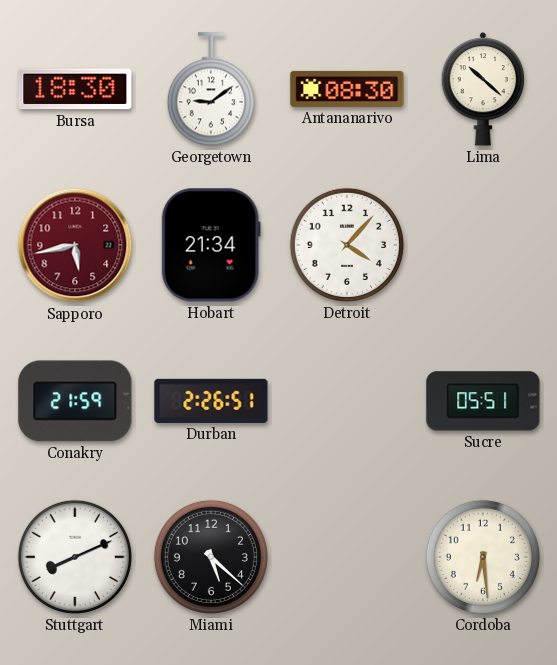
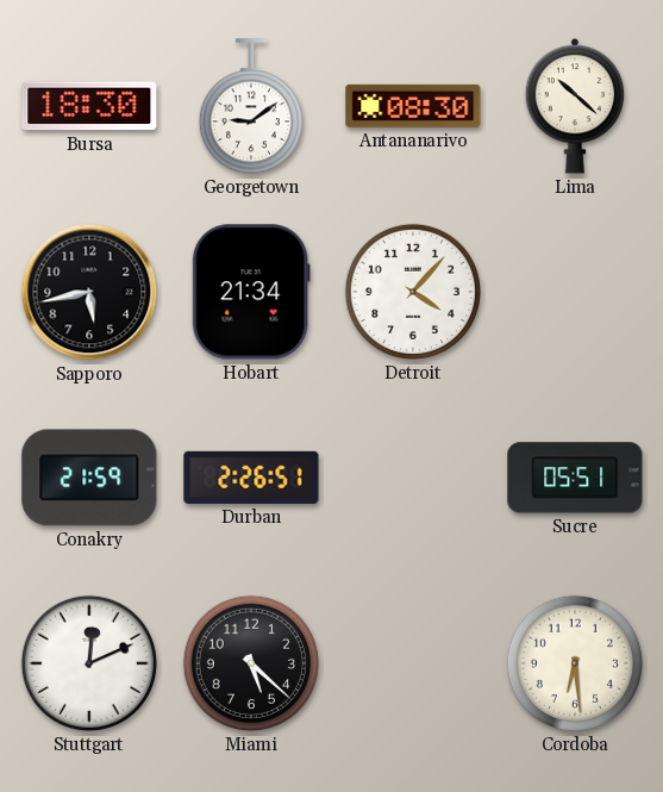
Sapporo dial: burgundy -> black (89, 292)
Stuttgart: 8:11 -> 12:11 (89, 663)
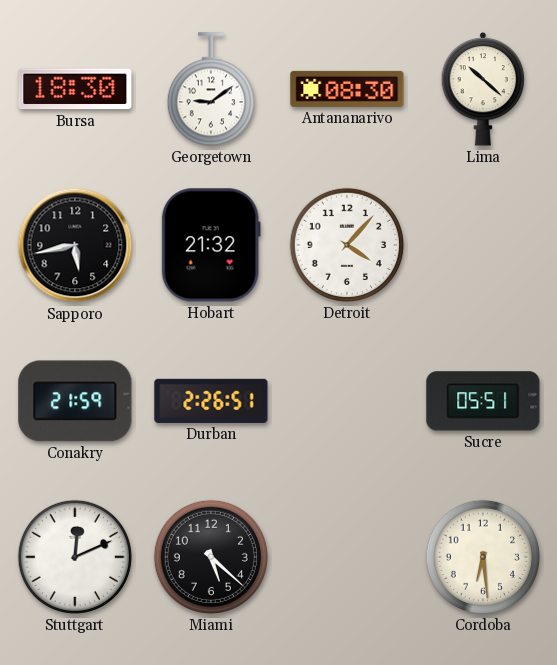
Hobart: 21:34 -> 21:32 (211, 245)
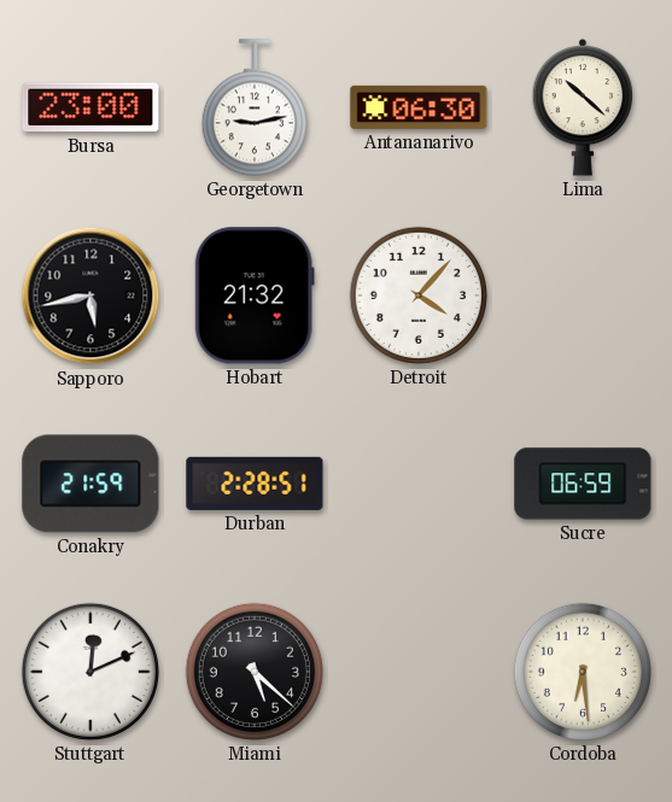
Bursa: 18:30 -> 23:00 (90, 107)
Georgetown: 9:09 -> 9:13 (255, 107)
Antananarivo: 08:30 -> 06:30 (419, 107)
Durban: 2:26 -> 2:28 (255, 484)
Sucre: 05:51 -> 06:59 (583, 484)
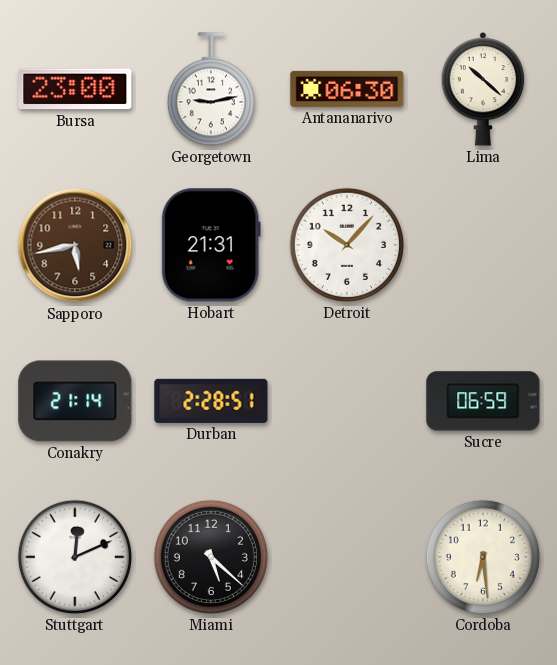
Sapporo dial: black -> brown (75, 245)
Hobart: 21:32 -> 21:31 (211, 245)
Detroit: 4:07 -> 10:07 (347, 245)
Conakry: 21:59 -> 21:14 (75, 401)
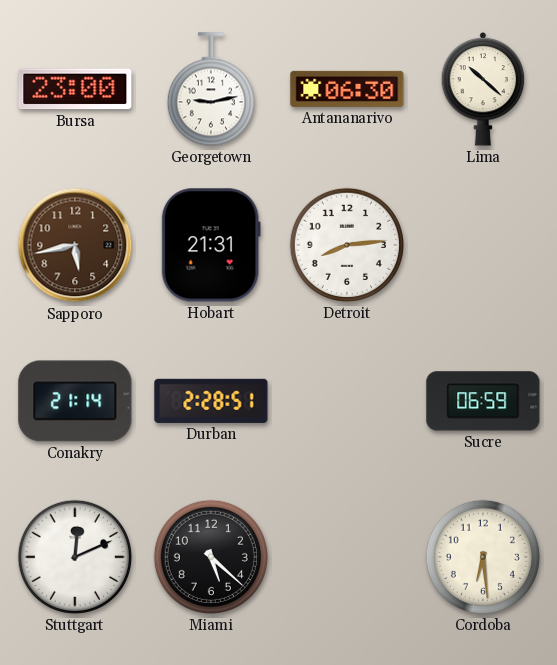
Detroit: 10:07 -> 8:14 (347, 245)
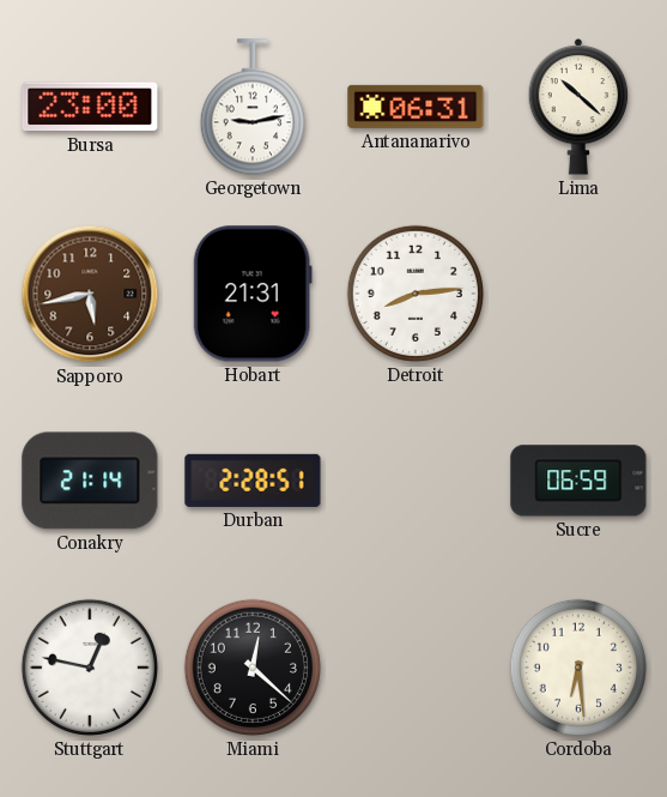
Antananarivo: 06:30 -> 06:31 (416, 107)
Stuttgart: 12:11 -> 12:47 (90, 668)
Miami: 5:22 -> 12:22 (253, 668)
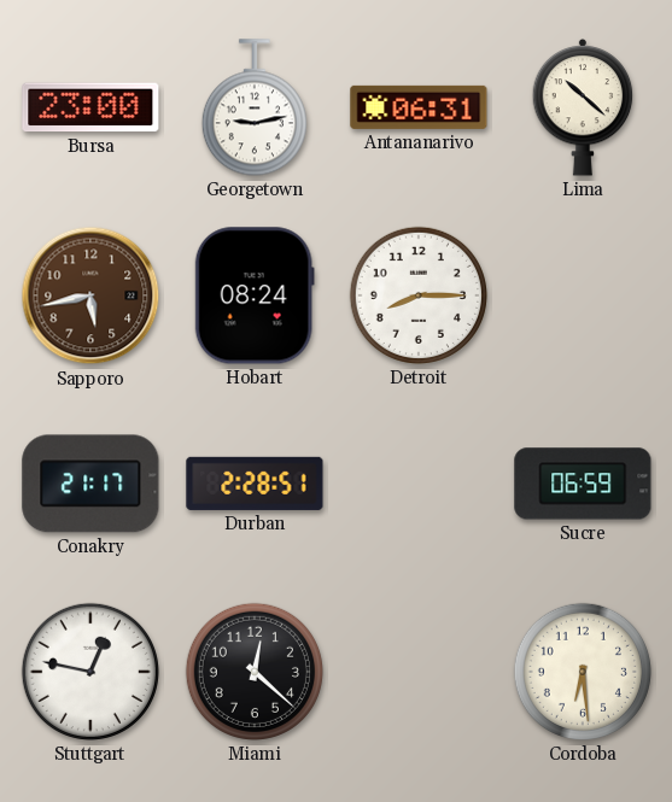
Hobart: 21:31 -> 08:24 (255, 295)
Detroit: 8:14 -> 8:15 (419, 295)
Conakry: 21:14 -> 21:17 (90, 484)
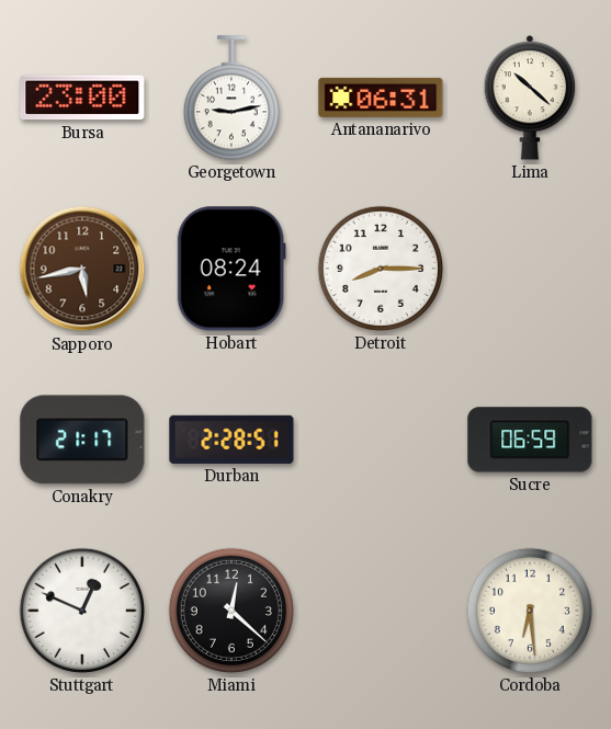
Stuttgart: 12:47 -> 12:49 (82, 611)
